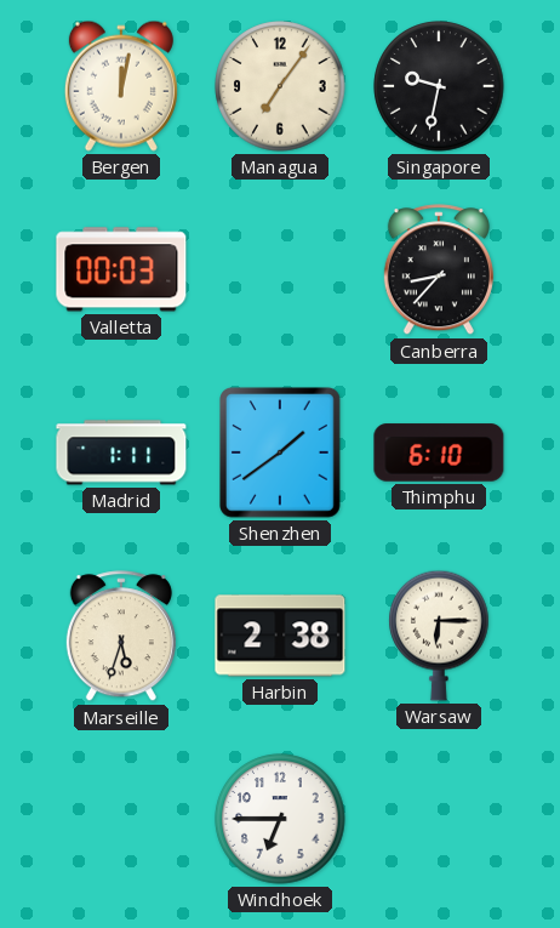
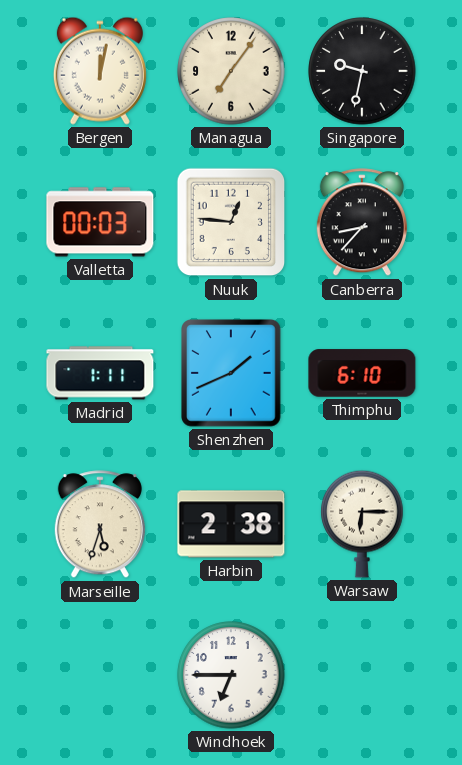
Nuuk: none -> 12:46 (231, 222)
Shenzhen: 1:39 -> 1:41 (232, 373)
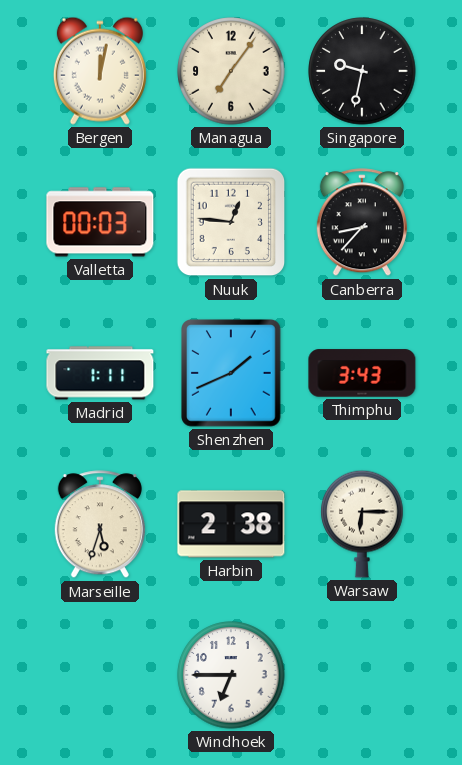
Thimphu: 6:10 -> 3:43 (362, 373)
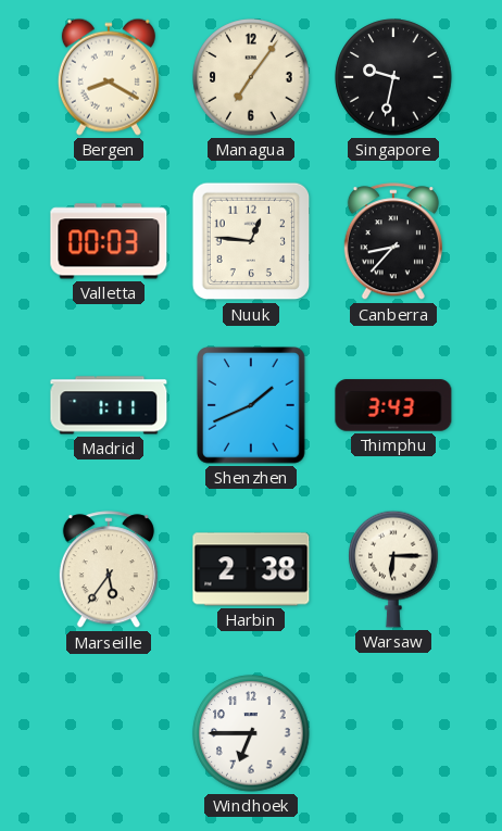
Bergen: 12:02 -> 8:20 (109, 77)
Marseille: 5:33 -> 5:36 (109, 570)
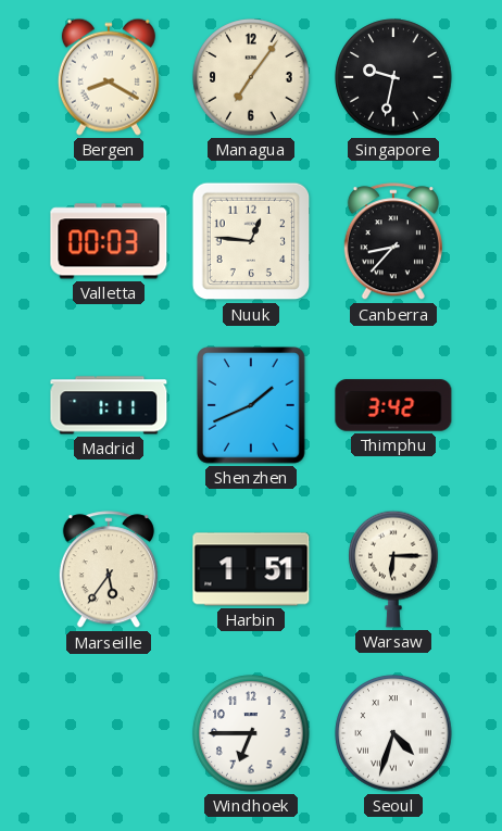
Thimphu: 3:43 -> 3:42 (393, 405)
Harbin: 2:38 -> 1:51 (251, 569)
Seoul: none -> 4:33 (393, 733)
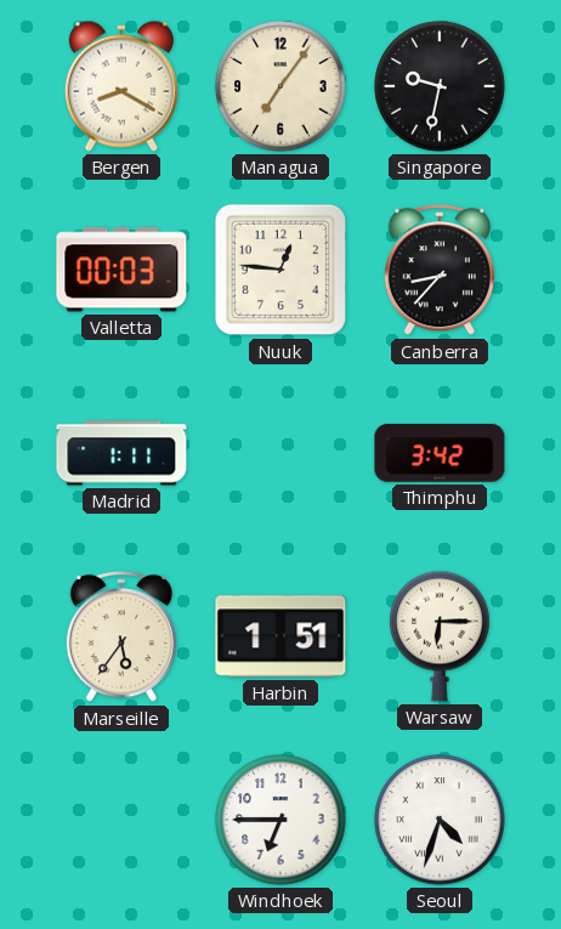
Shenzhen: 1:41 -> none (252, 405)
